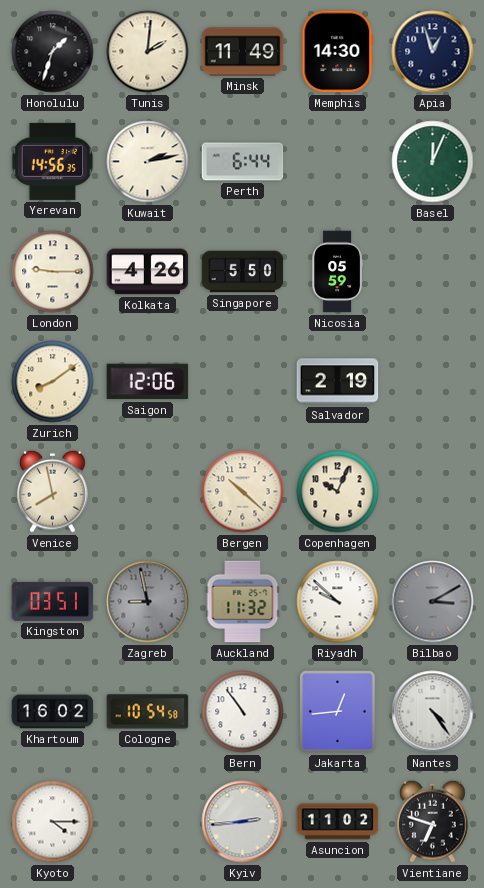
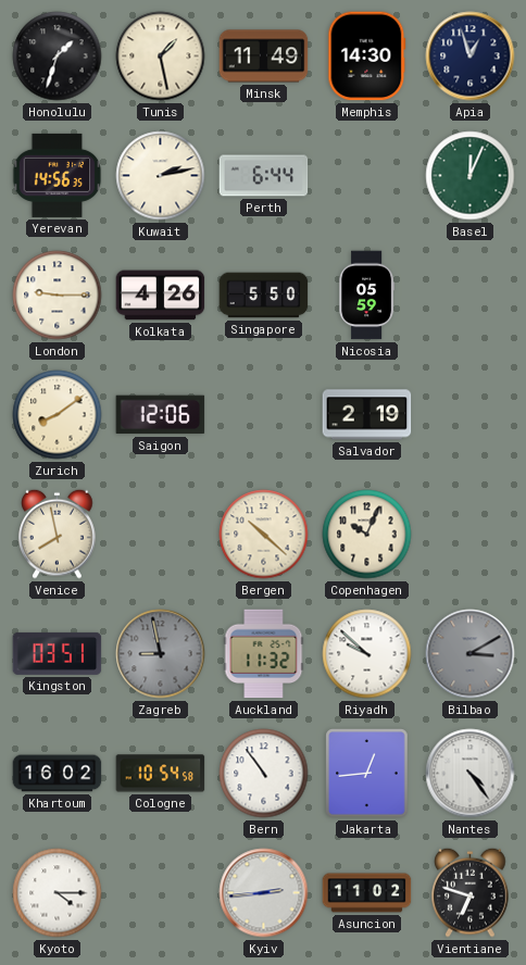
Tunis: 2:01 -> 1:28 (161, 57)
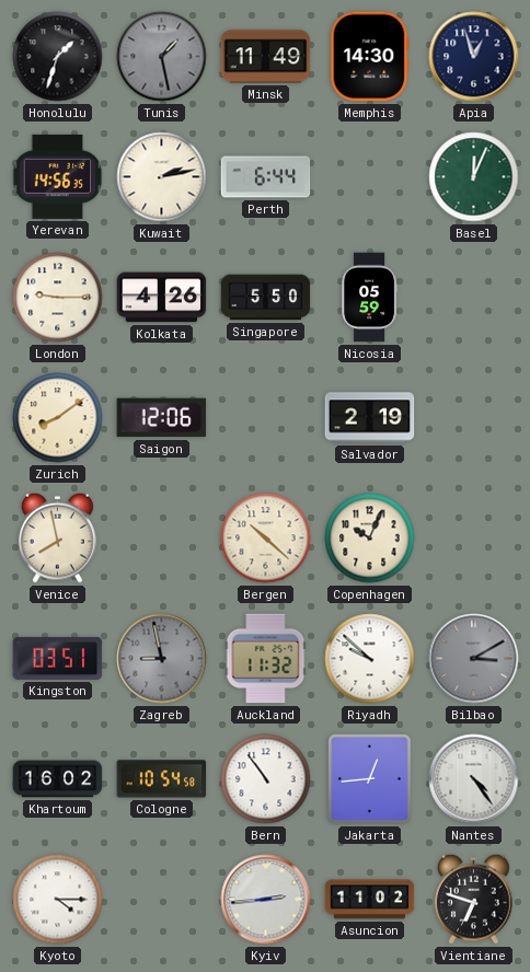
Tunis dial: cream -> grey (162, 57)
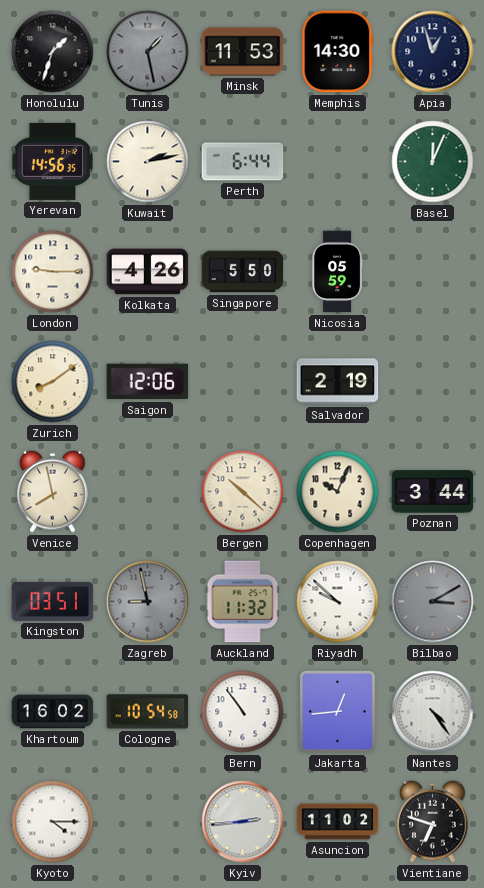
Minsk: 11:49 -> 11:53 (243, 52)
Poznan: none -> 3:44 (433, 492)
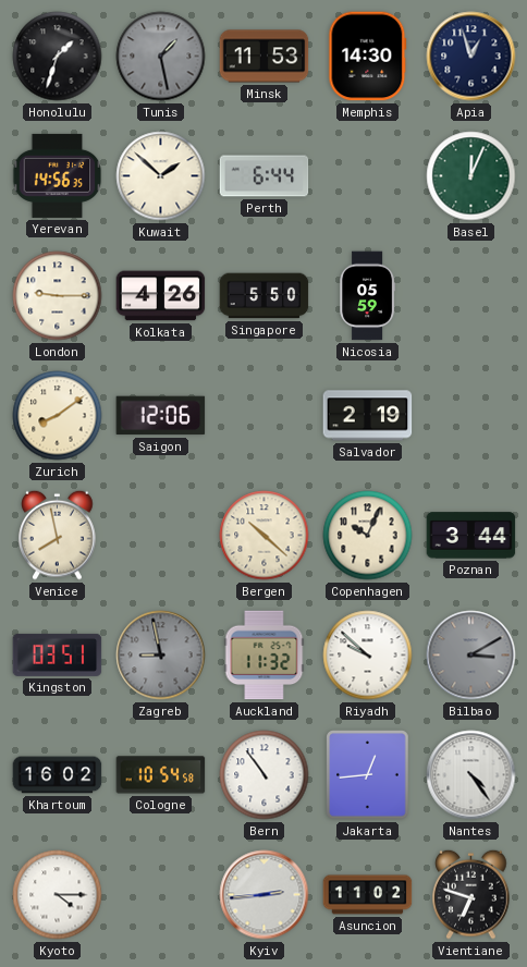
Kuwait: 2:13 -> 1:52 (161, 176)
